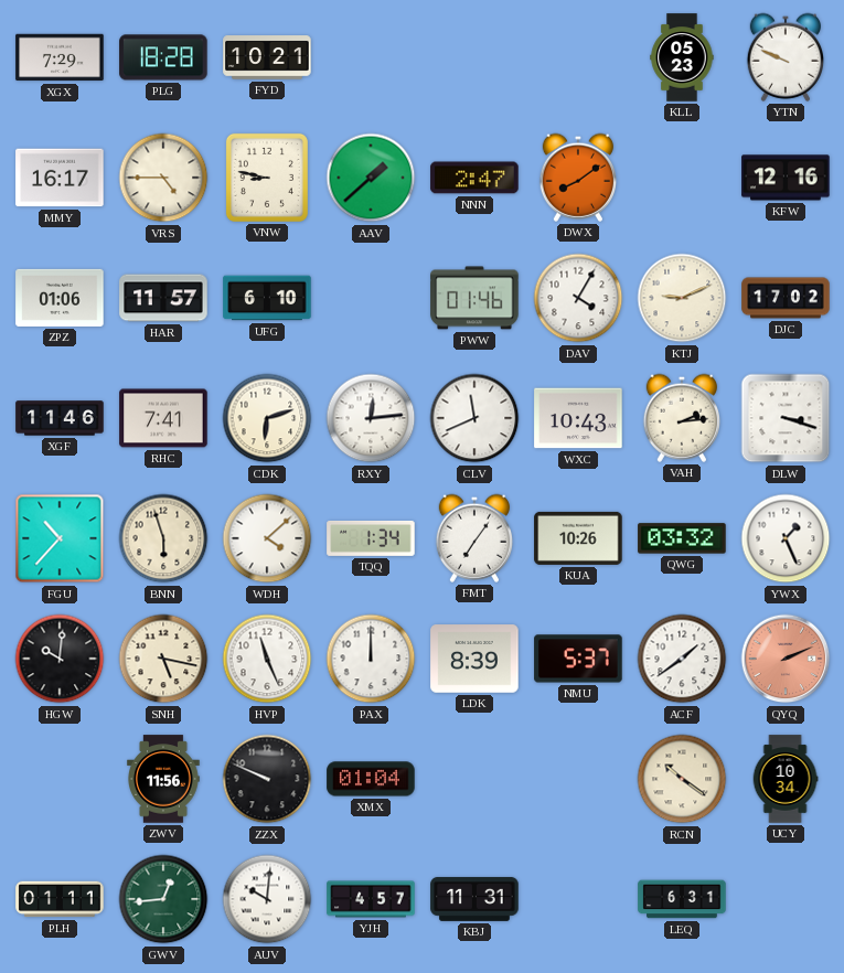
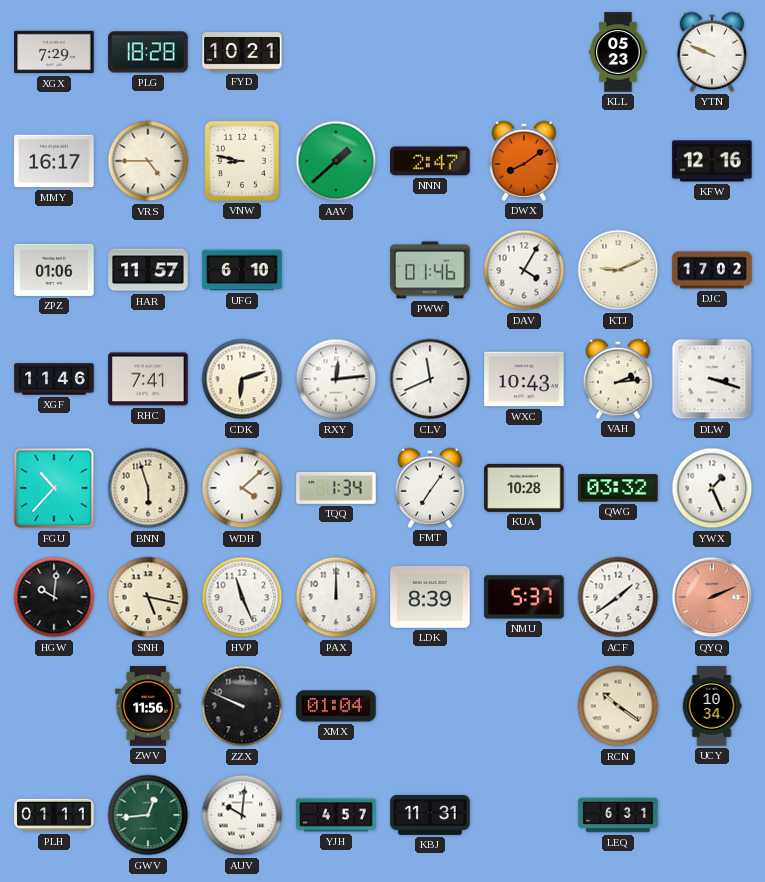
KUA: 10:26 -> 10:28 (524, 488)
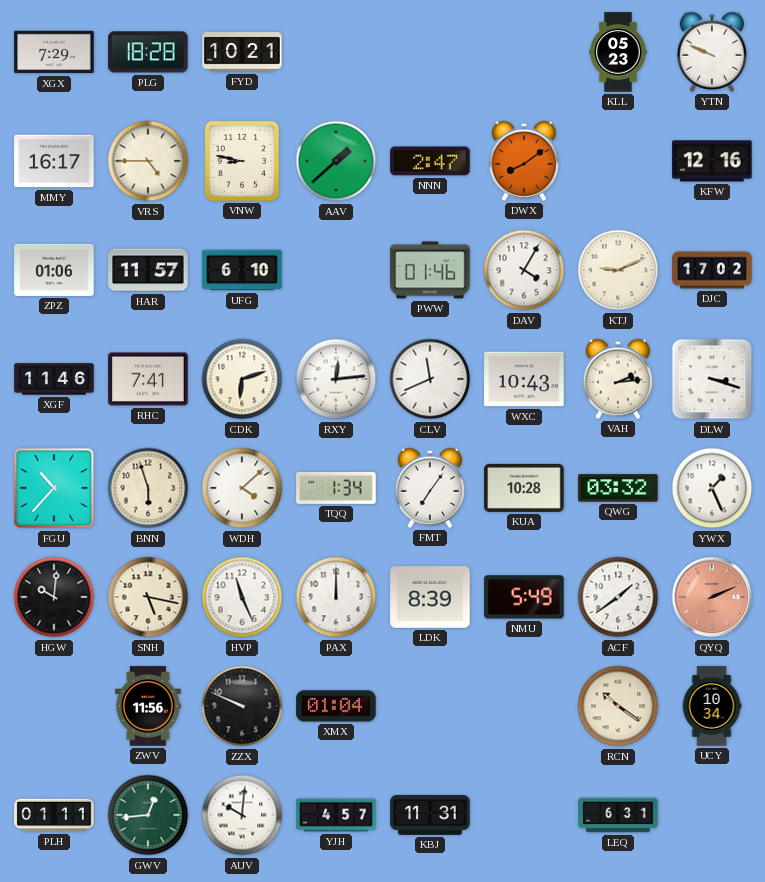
NMU: 5:37 -> 5:49 (524, 597)
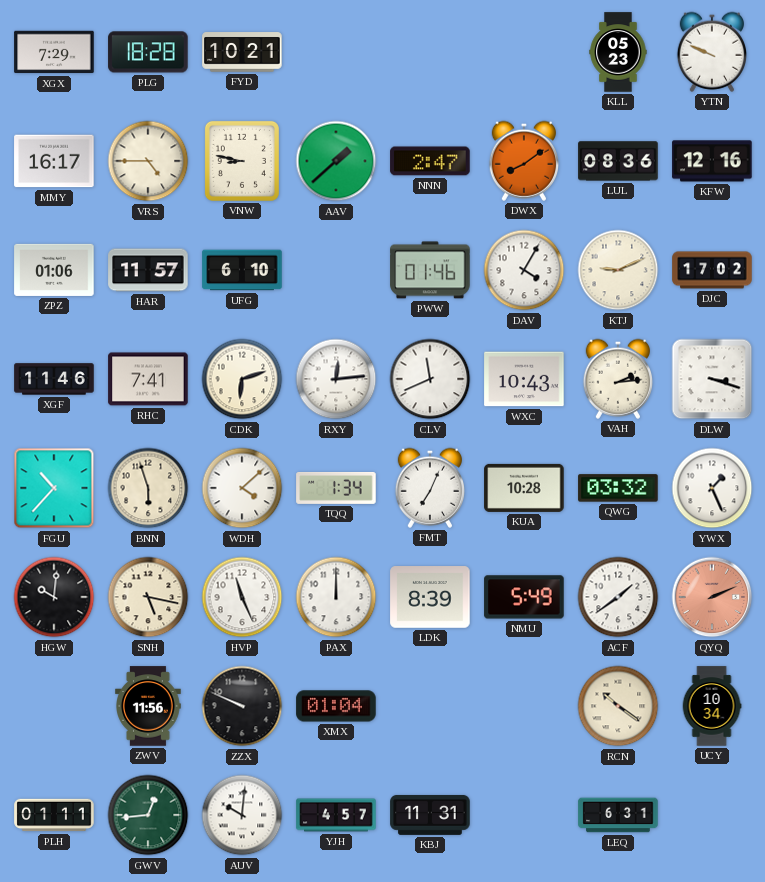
LUL: none -> 08:36 (618, 161)
FMT: 7:06 -> 7:04 (429, 488)
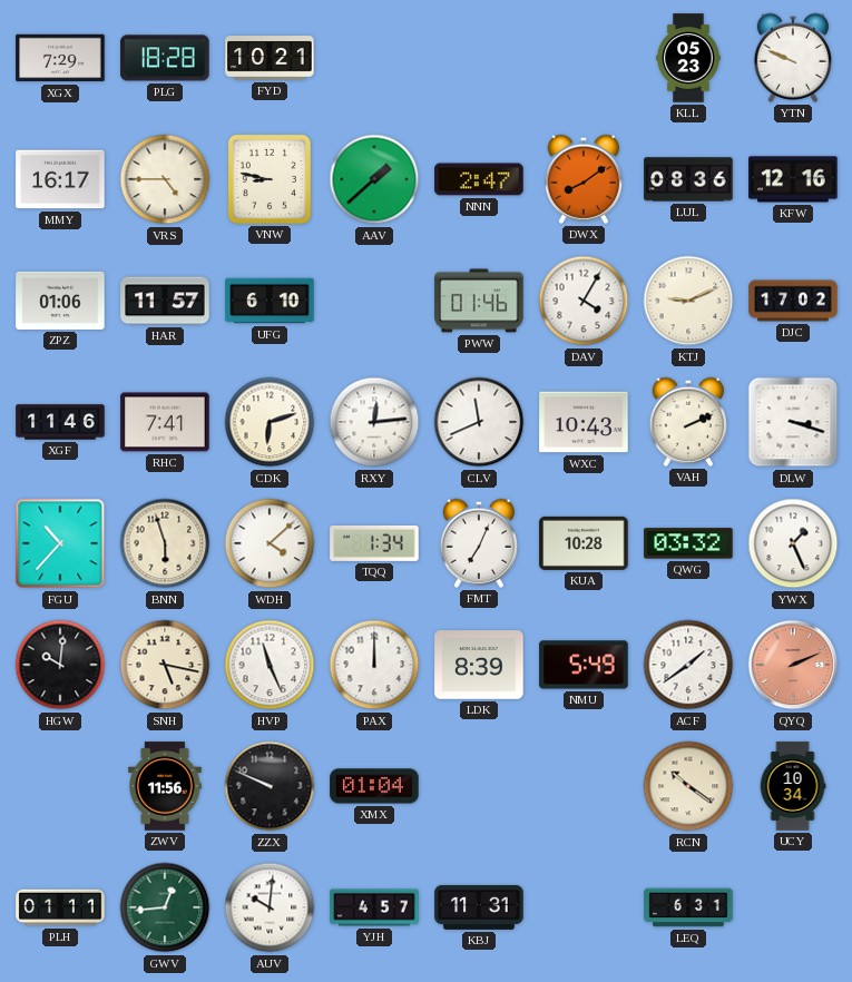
VAH: 2:14 -> 2:11 (687, 422)
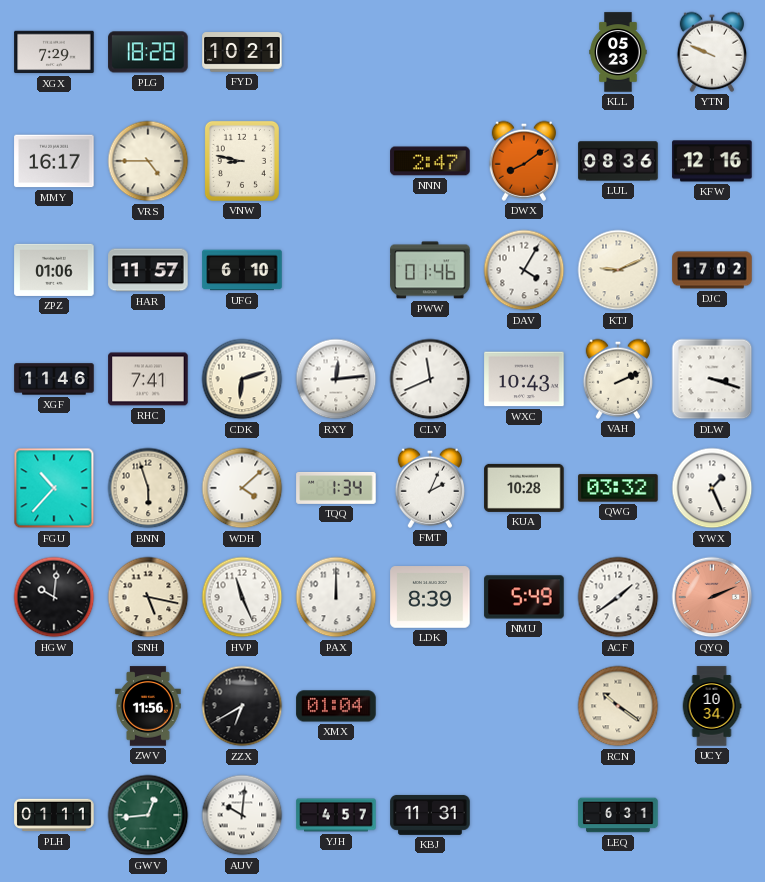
AAV: 1:38 -> none (374, 179)
FMT: 7:04 -> 2:04 (429, 488)
ZZX: 9:49 -> 6:40 (242, 706)
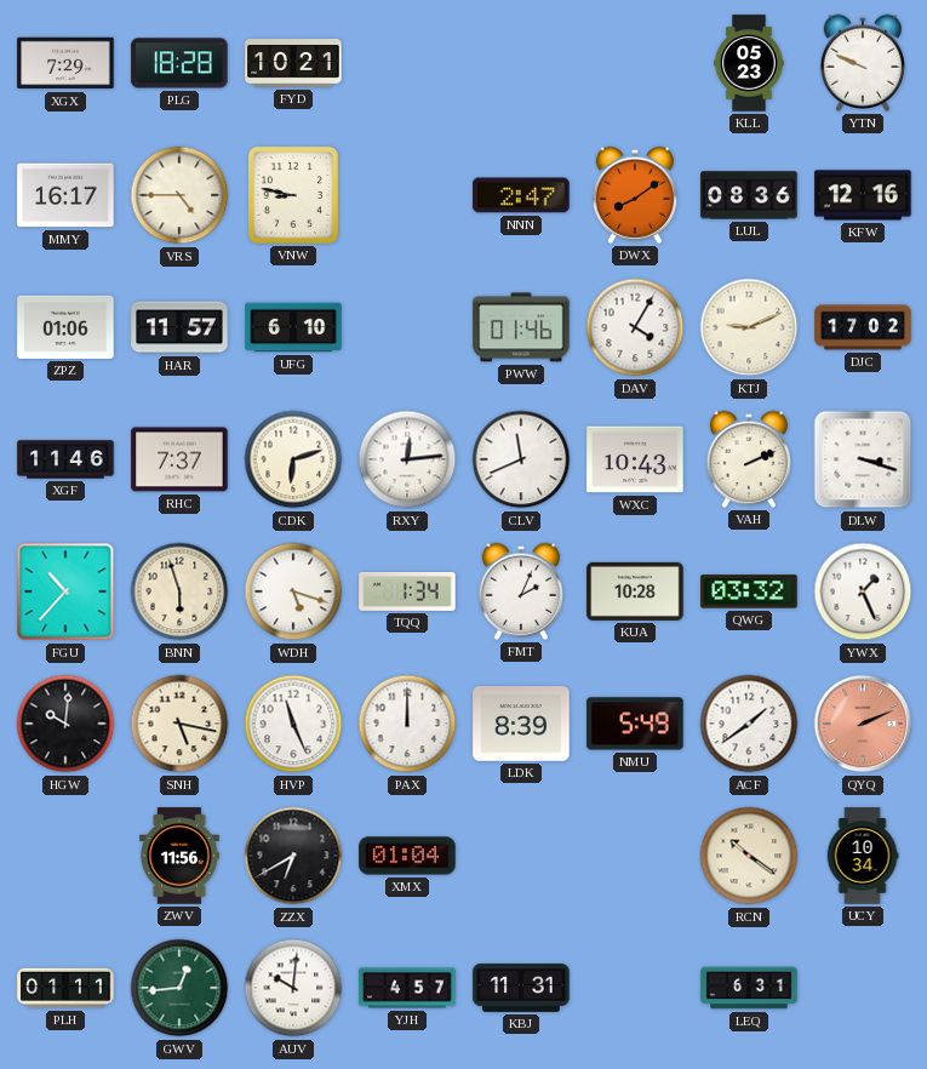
RHC: 7:41 -> 7:37 (179, 459)
WDH: 4:08 -> 5:18 (293, 591)
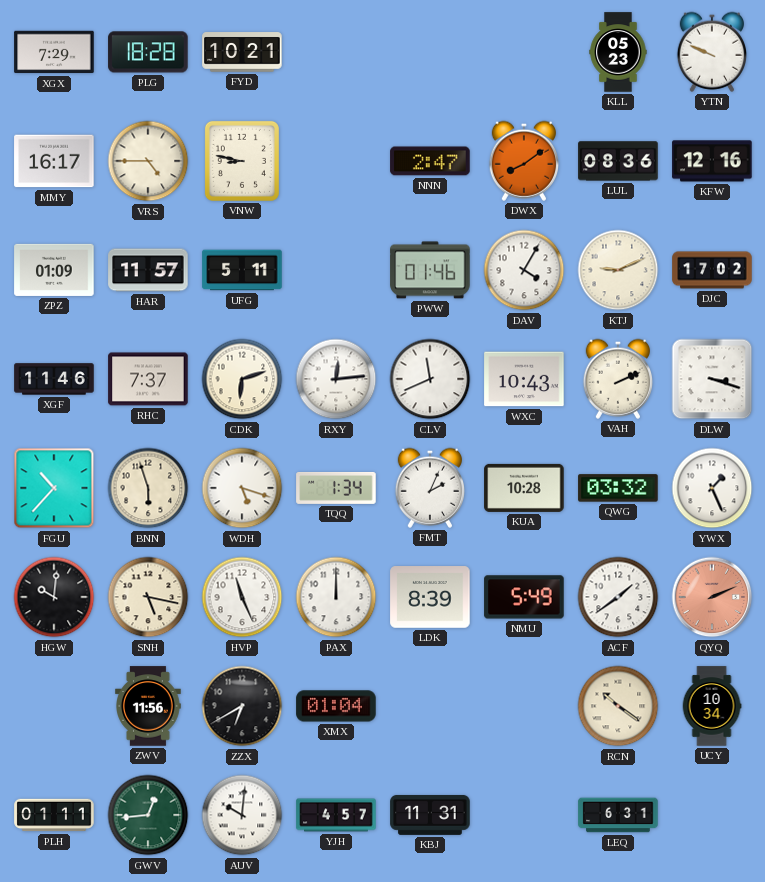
ZPZ: 01:06 -> 01:09 (54, 270)
UFG: 6:10 -> 5:11 (242, 270)
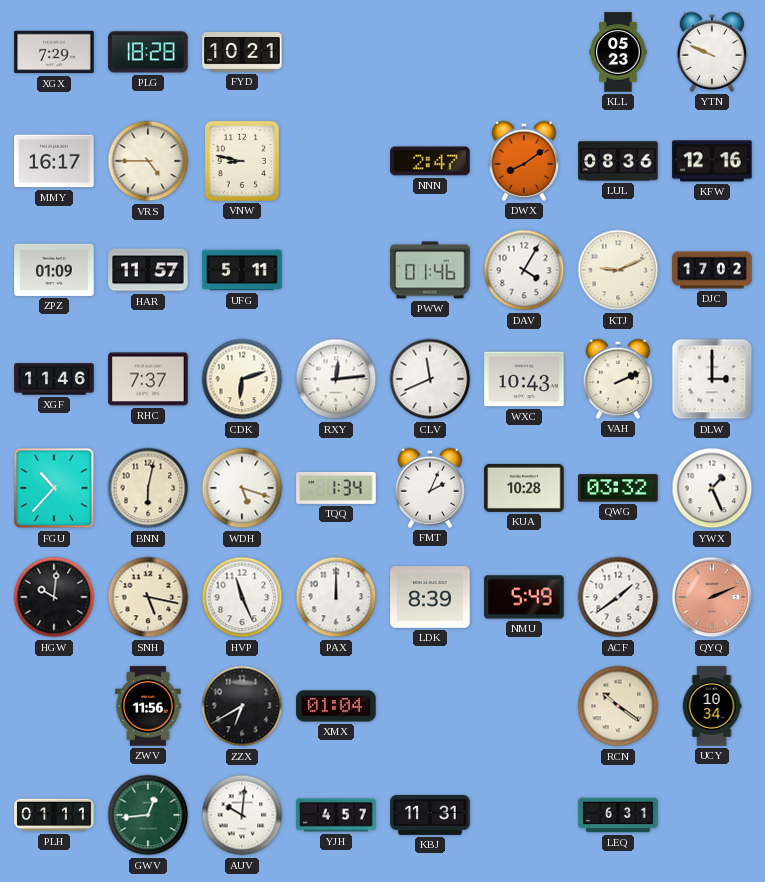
DLW: 3:18 -> 3:00 (712, 379)
BNN: 5:57 -> 6:02 (148, 488)
